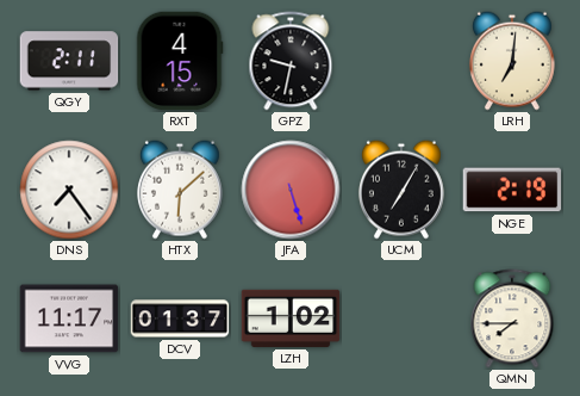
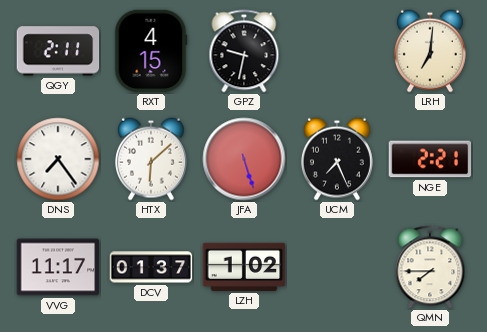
UCM: 7:05 -> 7:26 (337, 159)
NGE: 2:19 -> 2:21 (430, 159)
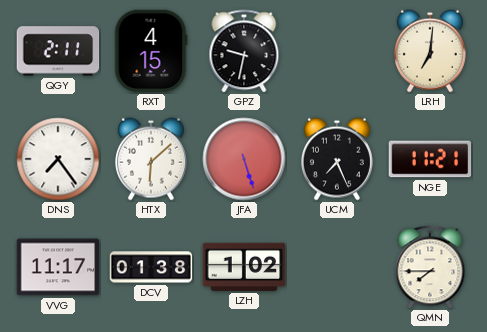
NGE: 2:21 -> 11:21 (430, 159)
DCV: 01:37 -> 01:38 (151, 267)
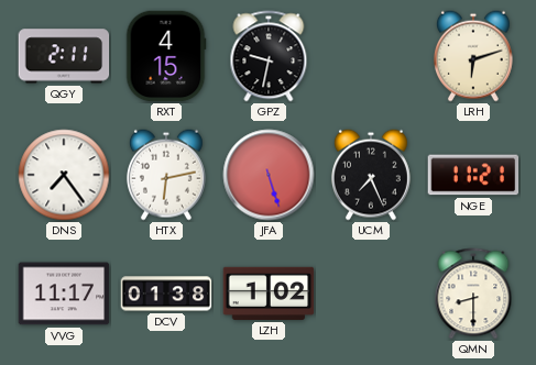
LRH: 7:01 -> 6:12 (473, 56)
HTX: 6:08 -> 6:13 (166, 175)
QMN: 7:45 -> 8:30 (473, 294)
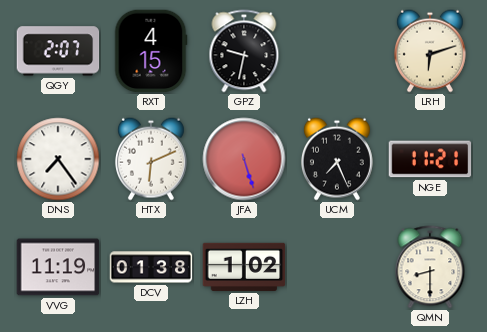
QGY: 2:11 -> 2:07 (58, 51)
HTX: 6:13 -> 6:11 (151, 159)
VVG: 11:17 -> 11:19 (58, 267)
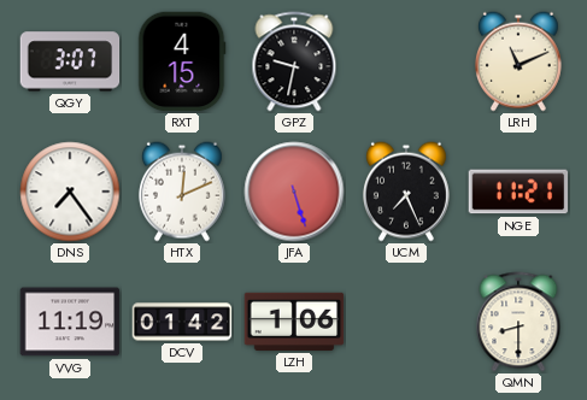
QGY: 2:07 -> 3:07 (70, 61)
LRH: 6:12 -> 11:11 (518, 61)
HTX: 6:11 -> 12:11 (182, 192)
DCV: 01:38 -> 01:42 (182, 322)
LZH: 1:02 -> 1:06 (294, 322)
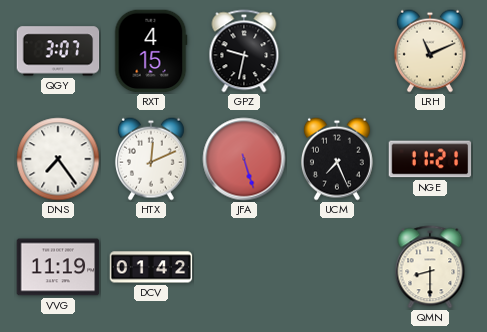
LZH: 1:06 -> none (294, 322)
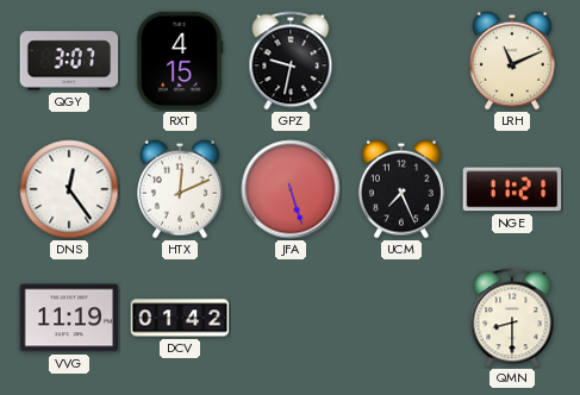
DNS: 7:24 -> 12:24 (69, 189)
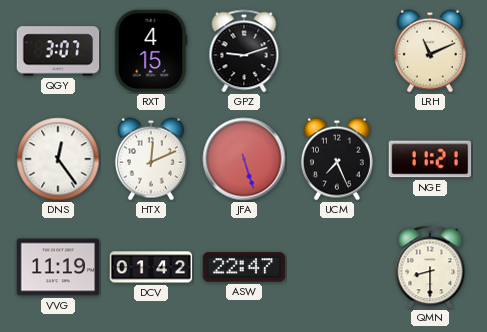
GPZ: 9:32 -> 9:12 (244, 51)
ASW: none -> 22:47 (244, 267)
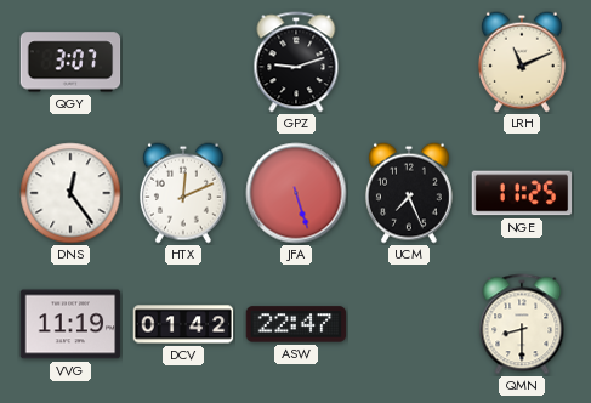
RXT: 4:15 -> none (151, 51)
NGE: 11:21 -> 11:25 (522, 193)
